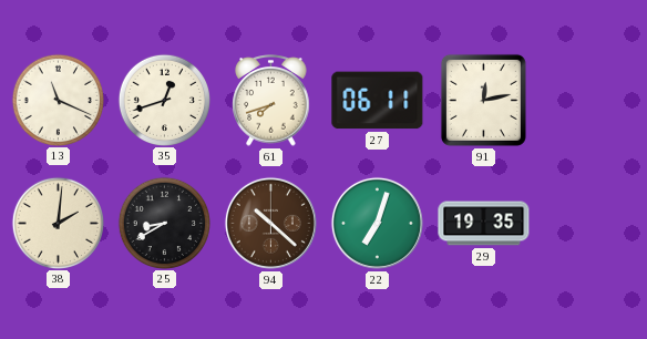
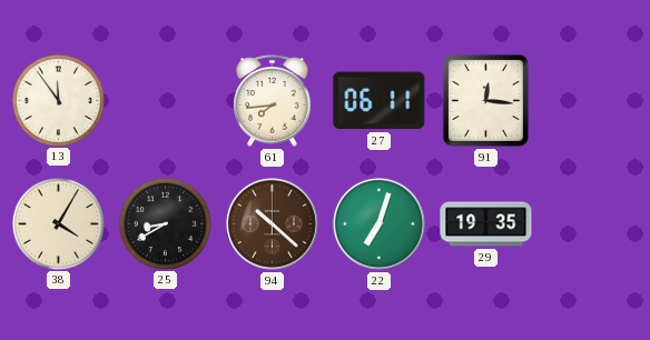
13: 11:19 -> 11:54 (58, 100)
35: 12:42 -> none (164, 100)
61: 7:42 -> 7:44 (273, 101)
91: 12:13 -> 12:16 (485, 100)
38: 2:01 -> 4:05 (58, 223)
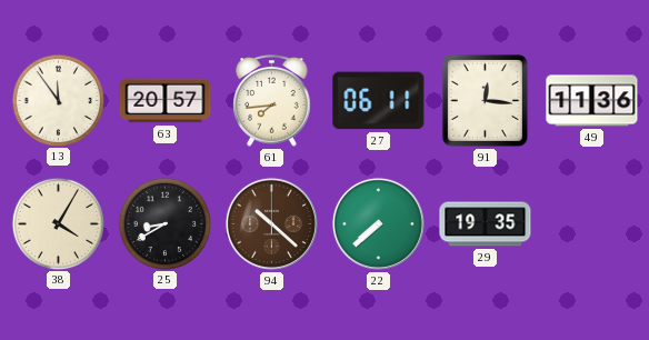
63: none -> 20:57 (166, 101)
49: none -> 11:36 (592, 101)
22: 7:03 -> 7:38 (378, 223)
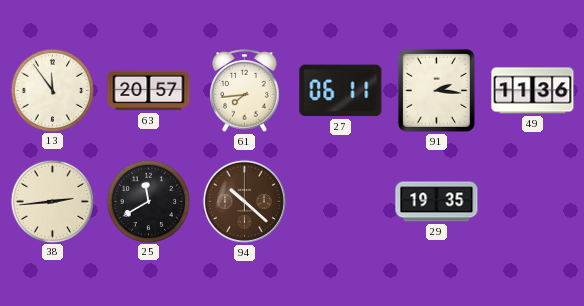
91: 12:16 -> 2:16 (436, 90)
38: 4:05 -> 2:44 (52, 201)
25: 8:40 -> 11:40 (148, 201)
22: 7:38 -> none (378, 223)
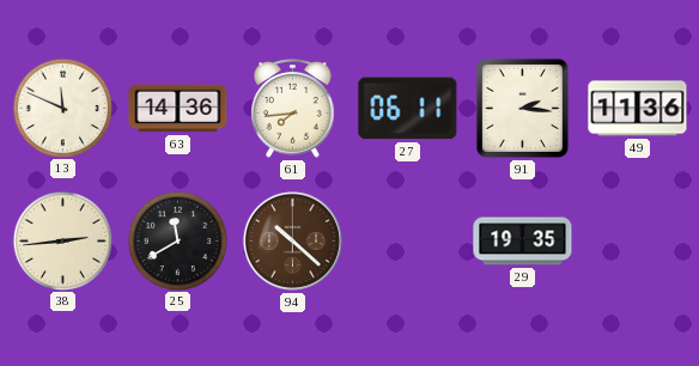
13: 11:54 -> 11:49 (62, 108)
63: 20:57 -> 14:36 (178, 109)
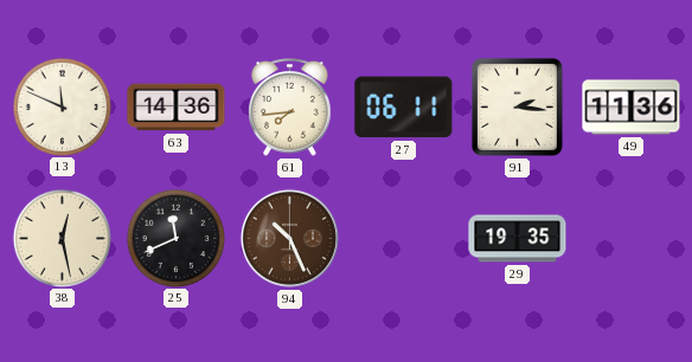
38: 2:44 -> 12:28 (62, 238)
25: 11:40 -> 11:41 (175, 238)
94: 10:22 -> 10:26 (289, 238)
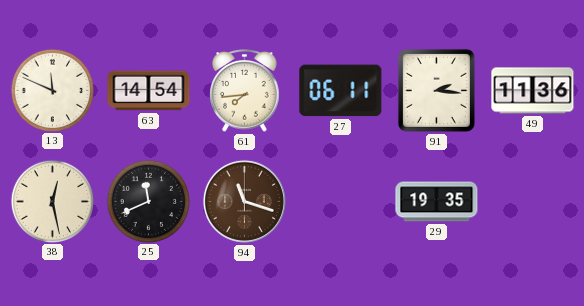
63: 14:36 -> 14:54 (149, 91)
94: 10:26 -> 11:18 (244, 201)
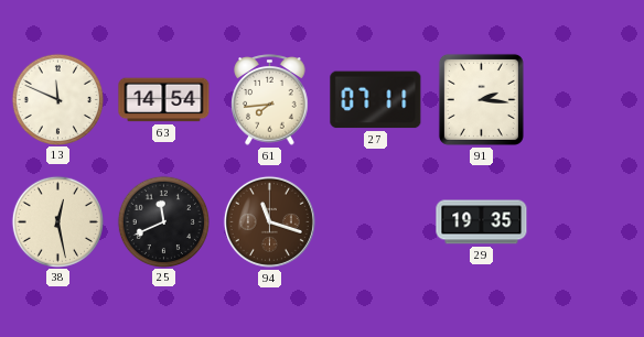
27: 06:11 -> 07:11 (376, 100)
49: 11:36 -> none (533, 91)
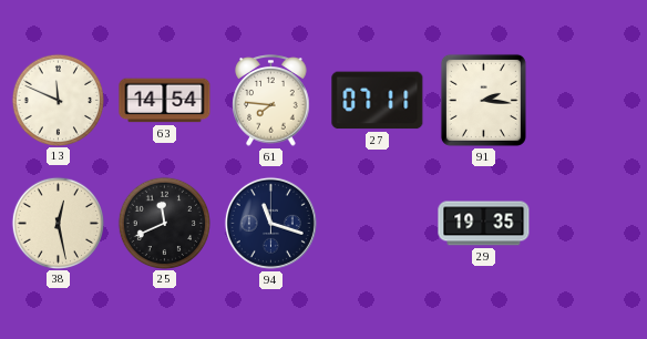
61: 7:44 -> 7:46 (271, 101)
94 dial: brown -> navy (270, 223)
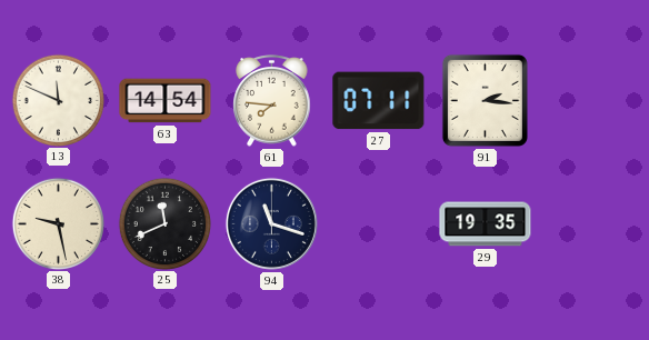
38: 12:28 -> 9:28 (58, 223)
